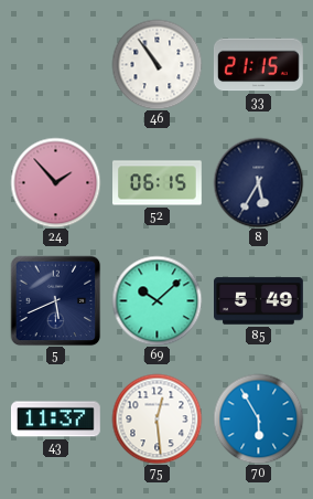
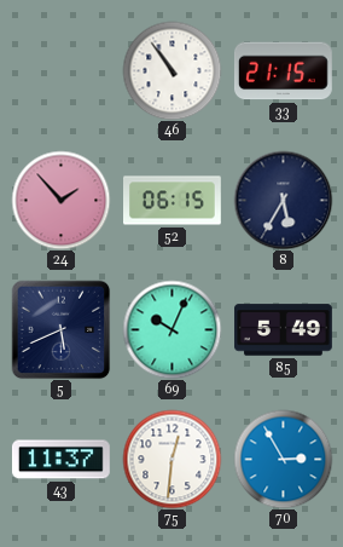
69: 10:08 -> 10:04 (171, 329)
75: 12:29 -> 12:31 (171, 459)
70: 5:55 -> 2:55 (283, 459)
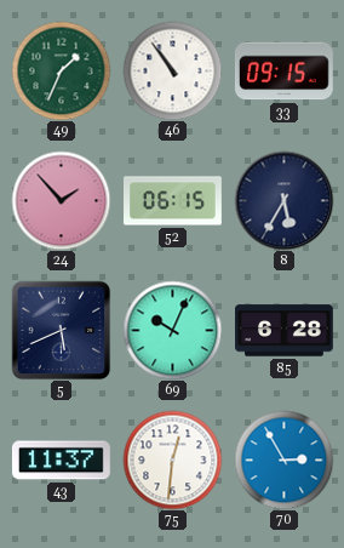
49: none -> 1:34 (61, 70)
33: 21:15 -> 09:15 (283, 72)
85: 5:49 -> 6:28 (285, 331)
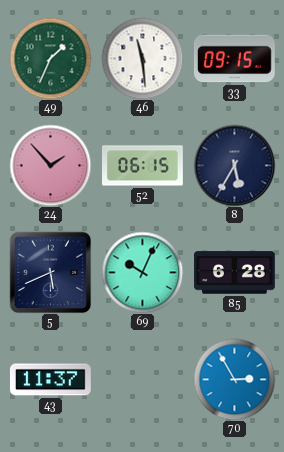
46: 10:54 -> 11:29 (142, 58)
75: 12:31 -> none (172, 459)
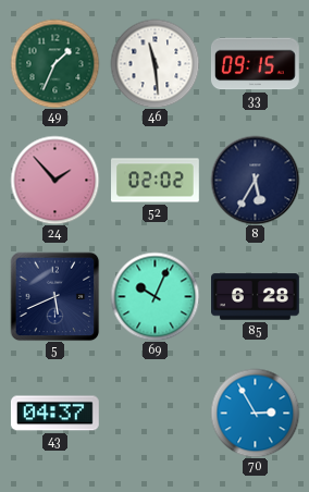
52: 06:15 -> 02:02 (156, 181)
43: 11:37 -> 04:37 (54, 414)
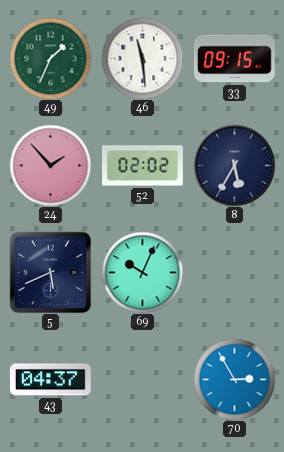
85: 6:28 -> none (256, 297)
